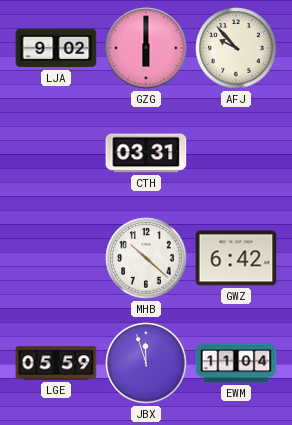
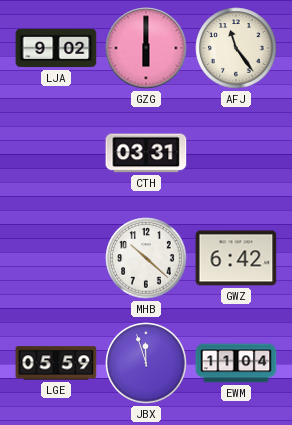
AFJ: 9:53 -> 11:24 (236, 48)
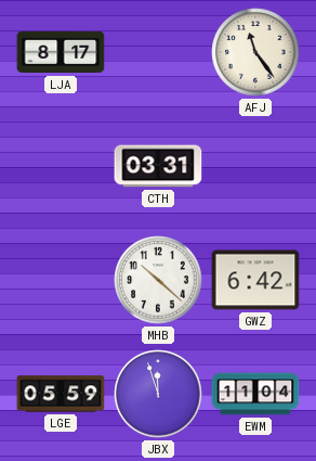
LJA: 9:02 -> 8:17 (61, 52)
GZG: 6:00 -> none (146, 48)
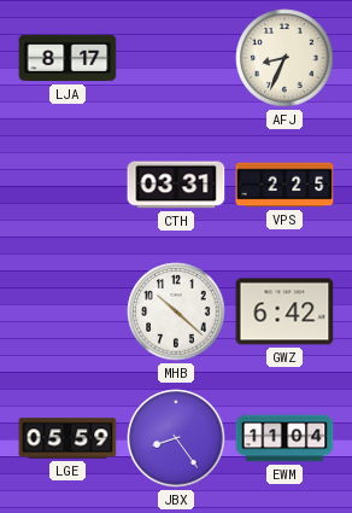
AFJ: 11:24 -> 8:34 (284, 58)
VPS: none -> 2:25 (284, 185)
JBX: 11:57 -> 8:24 (176, 438)
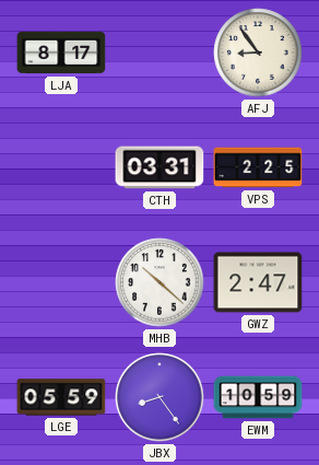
AFJ: 8:34 -> 8:54 (258, 53)
GWZ: 6:42 -> 2:47 (258, 282)
EWM: 11:04 -> 10:59 (258, 397)
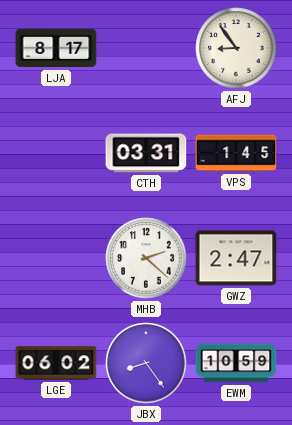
VPS: 2:25 -> 1:45 (236, 153)
MHB: 10:22 -> 2:22 (146, 258)
LGE: 05:59 -> 06:02 (56, 363)
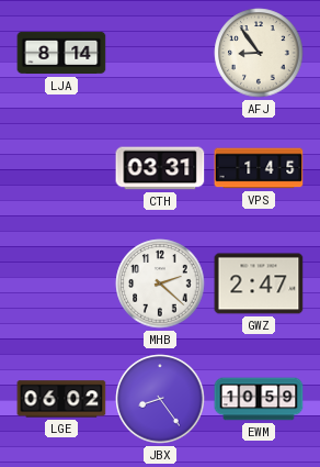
LJA: 8:17 -> 8:14 (61, 53)
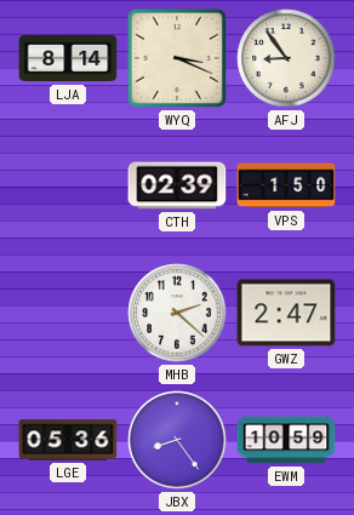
WYQ: none -> 3:19 (177, 58)
CTH: 03:31 -> 02:39 (177, 185)
VPS: 1:45 -> 1:50 (286, 185)
LGE: 06:02 -> 05:36 (68, 440)
